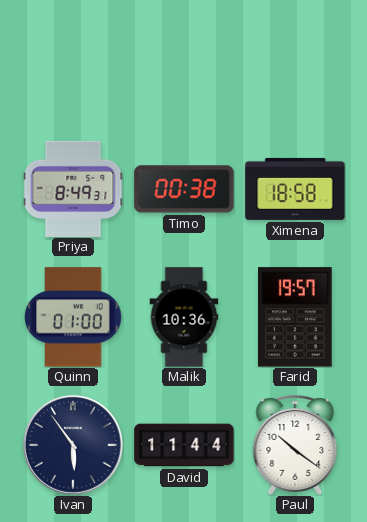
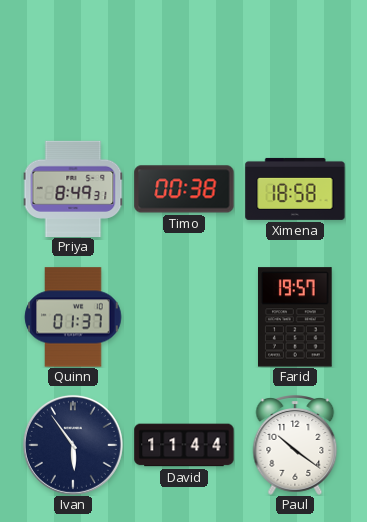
Quinn: 01:00 -> 01:37 (73, 317)
Malik: 10:36 -> none (184, 317)
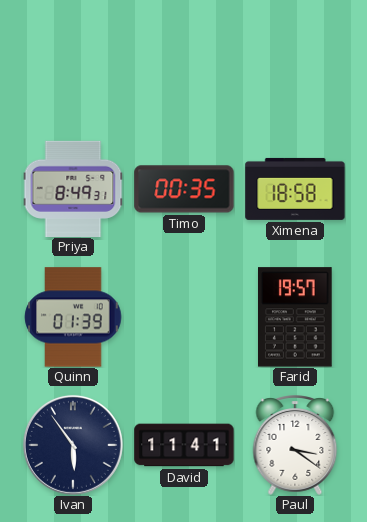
Timo: 00:38 -> 00:35 (184, 189)
Quinn: 01:37 -> 01:39 (73, 317)
David: 11:44 -> 11:41 (184, 445)
Paul: 10:21 -> 3:21 (295, 445)
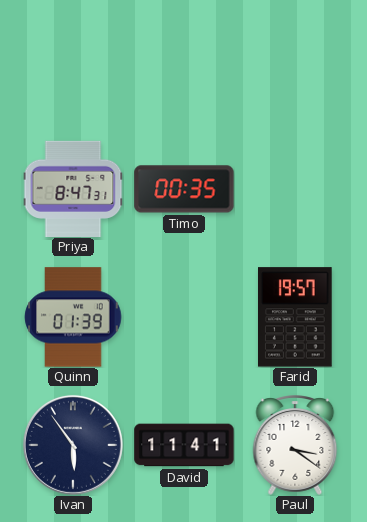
Priya: 8:49 -> 8:47 (73, 188)
Ximena: 18:58 -> none (295, 189)
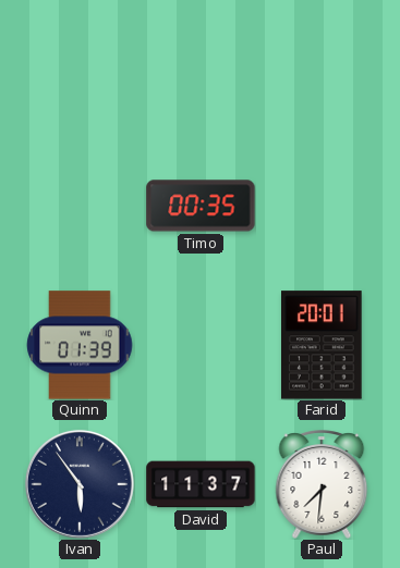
Priya: 8:47 -> none (73, 188)
Farid: 19:57 -> 20:01 (323, 345)
David: 11:41 -> 11:37 (201, 484)
Paul: 3:21 -> 7:31 (322, 484)
